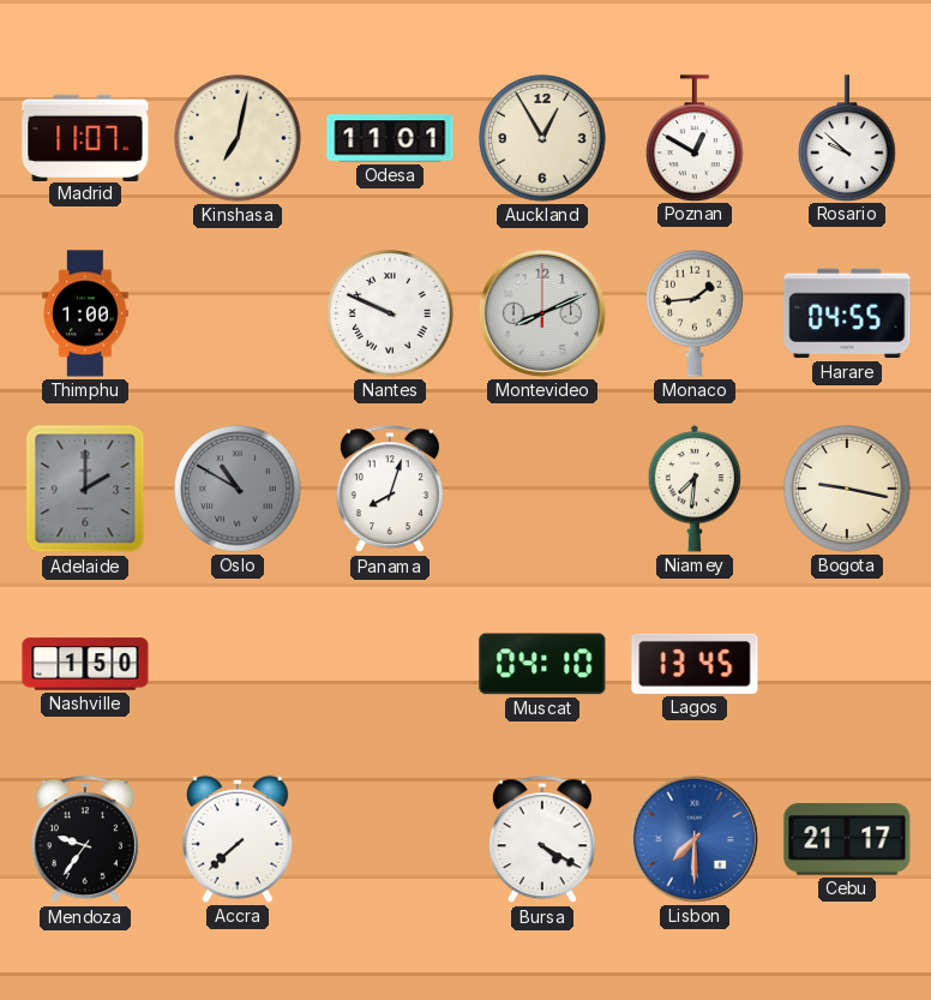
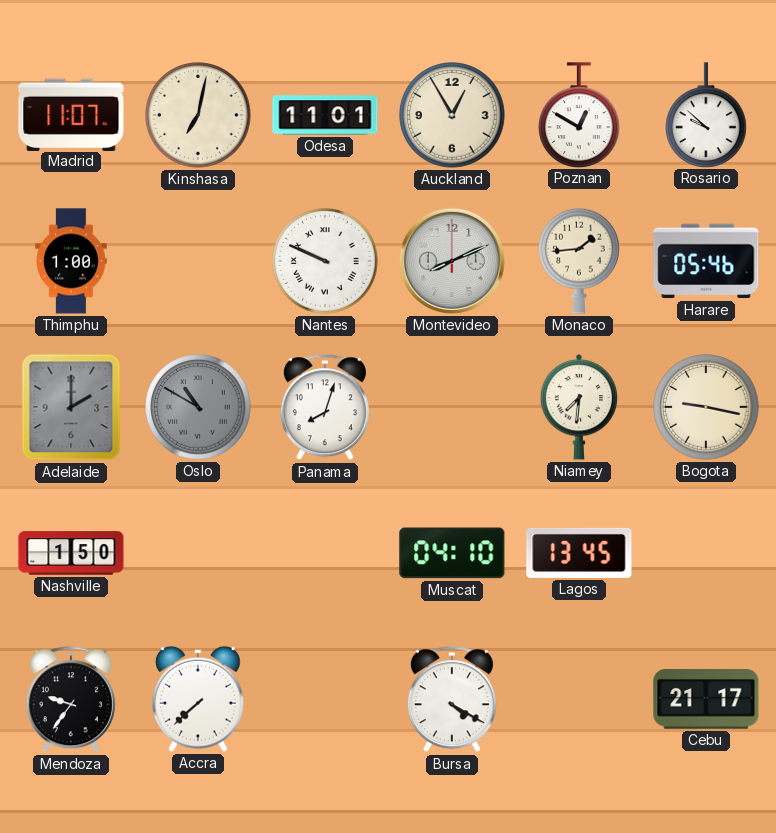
Harare: 04:55 -> 05:46 (706, 261)
Lisbon: 7:30 -> none (695, 839)
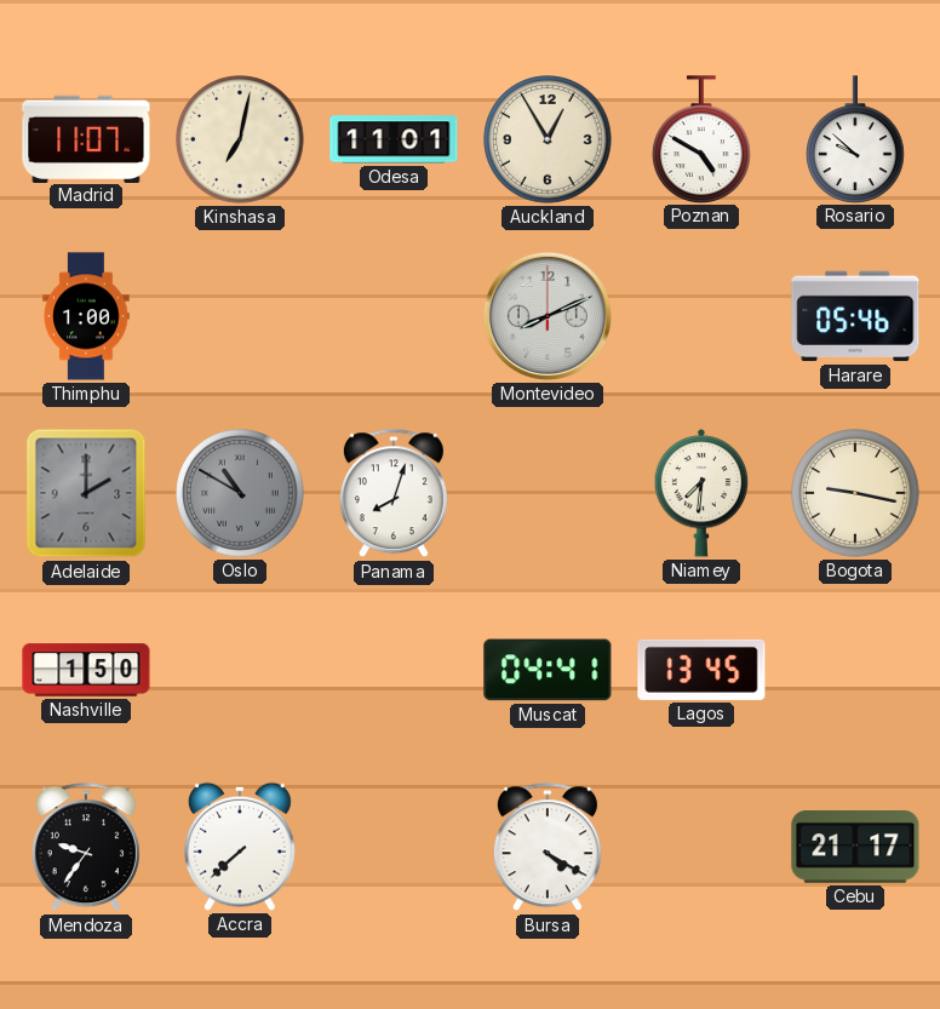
Poznan: 12:50 -> 4:50 (701, 139)
Nantes: 9:49 -> none (325, 261)
Monaco: 1:44 -> none (579, 261)
Muscat: 04:10 -> 04:41 (548, 670)
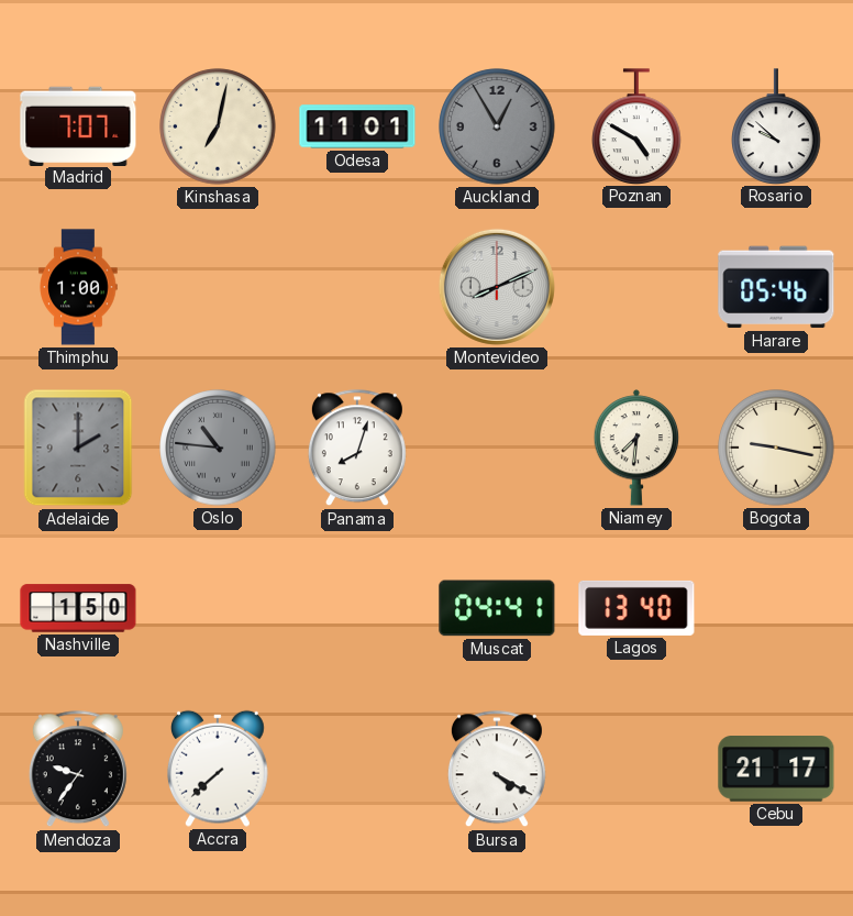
Madrid: 11:07 -> 7:07 (78, 125)
Auckland dial: cream -> grey (497, 126)
Oslo: 10:50 -> 10:46 (218, 448)
Lagos: 13:45 -> 13:40 (636, 608)
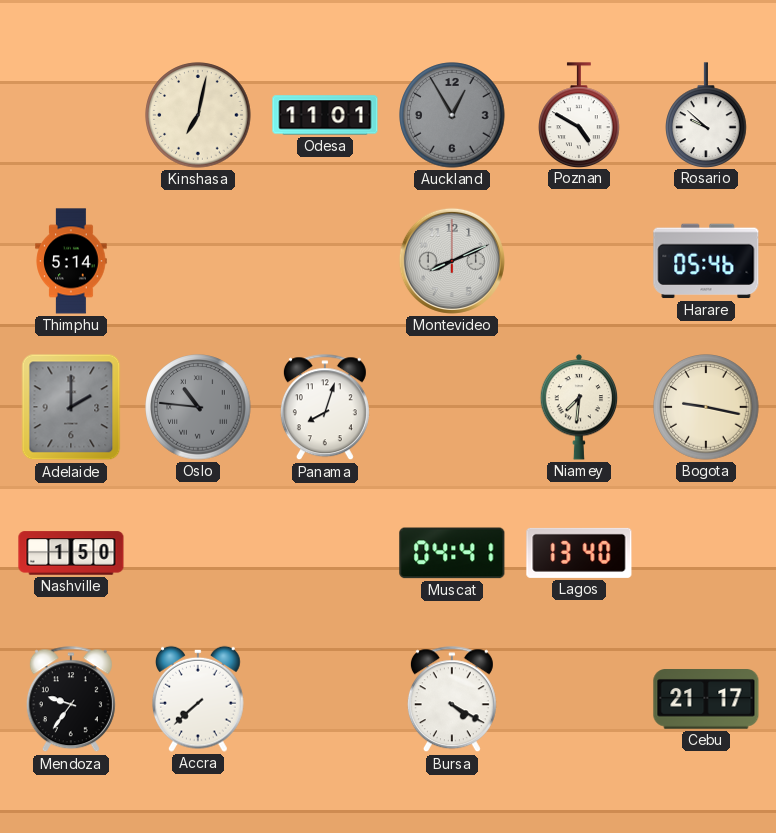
Madrid: 7:07 -> none (78, 125)
Thimphu: 1:00 -> 5:14 (71, 261)
